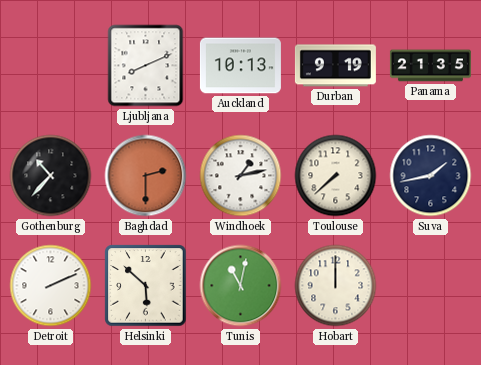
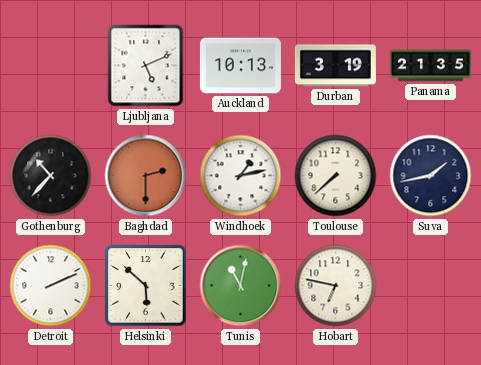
Ljubljana: 8:11 -> 5:11 (146, 66)
Durban: 9:19 -> 3:19 (335, 66)
Hobart: 12:00 -> 6:47 (336, 286)
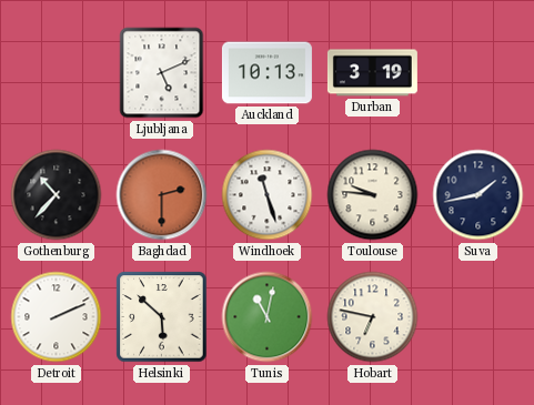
Panama: 21:35 -> none (430, 66)
Windhoek: 1:13 -> 11:27 (268, 195)
Toulouse: 7:38 -> 9:46 (373, 195)
